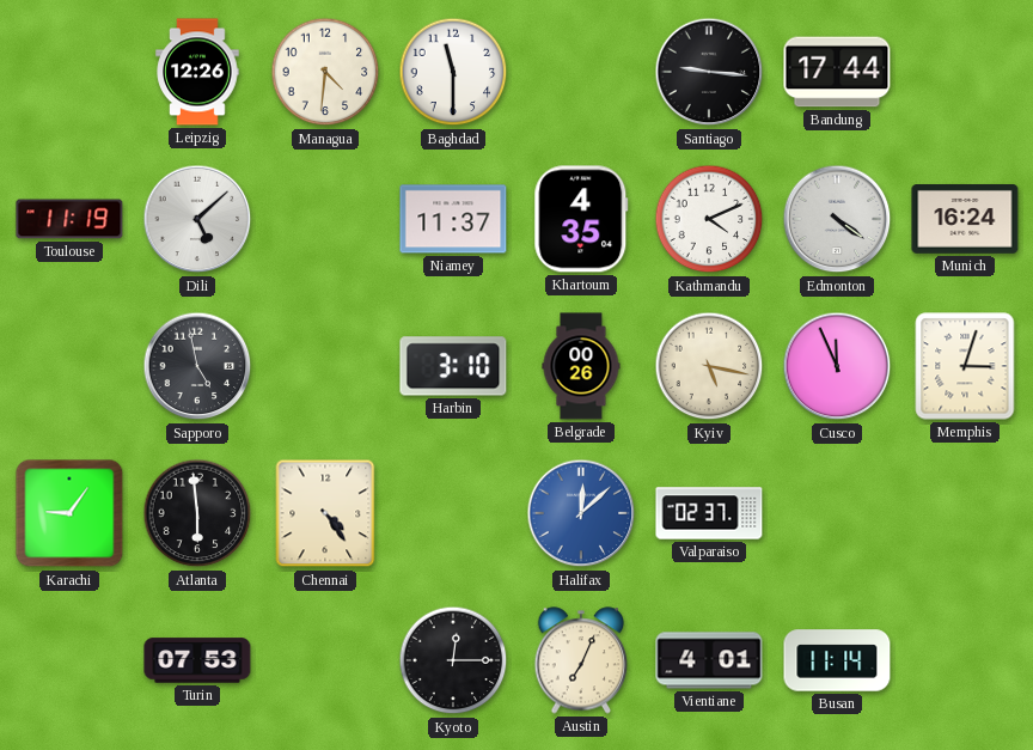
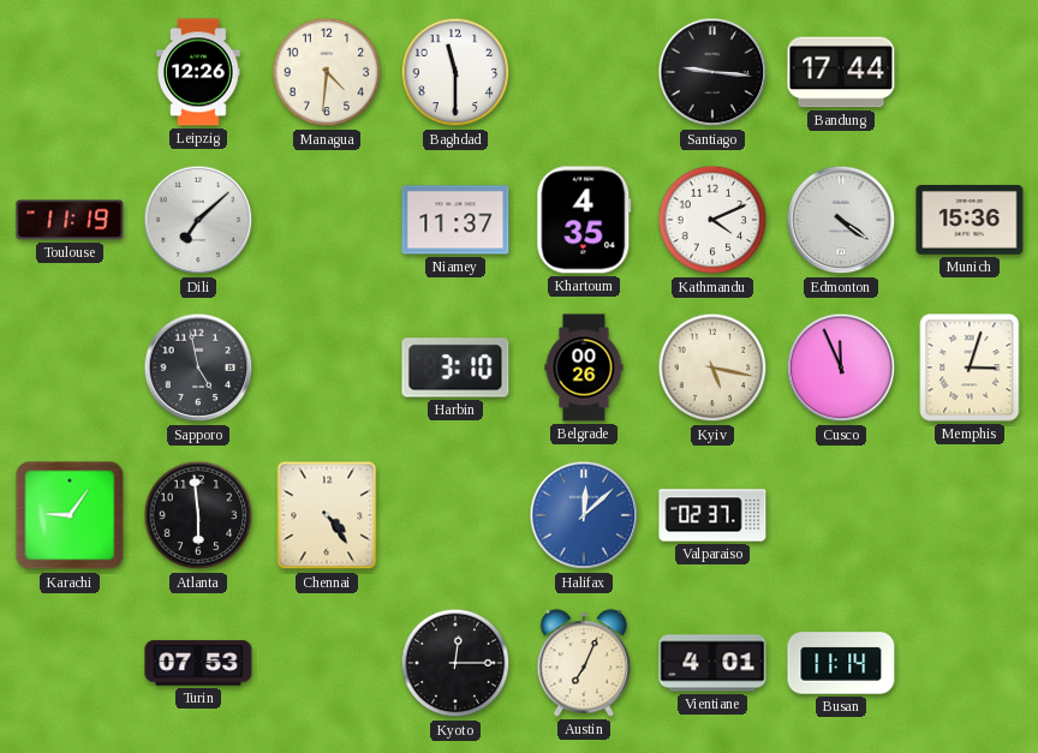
Dili: 5:08 -> 7:08 (198, 220)
Munich: 16:24 -> 15:36 (970, 221)
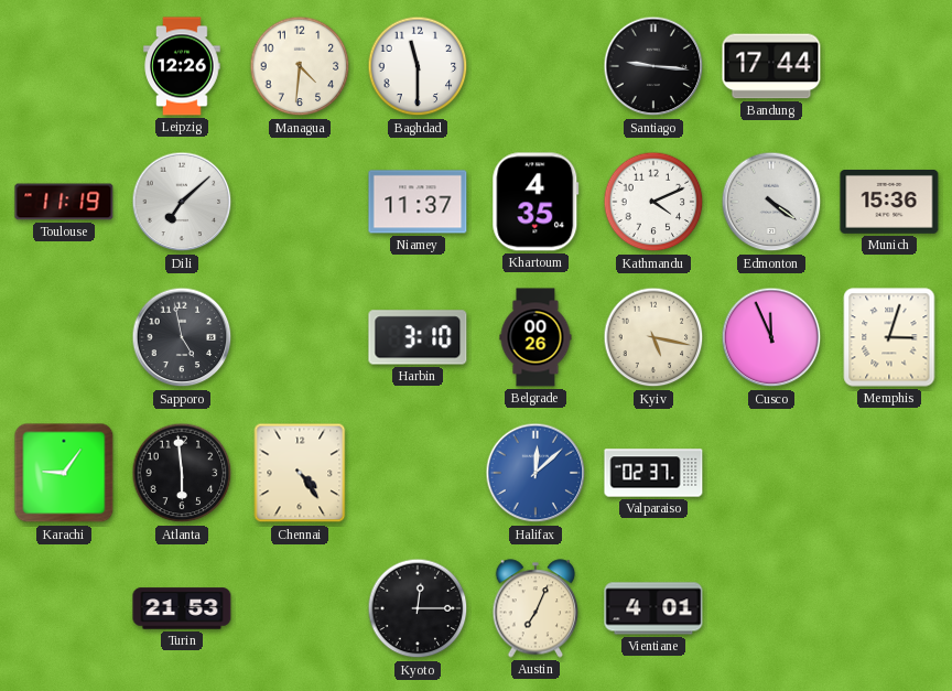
Turin: 07:53 -> 21:53 (182, 608)
Busan: 11:14 -> none (841, 663)
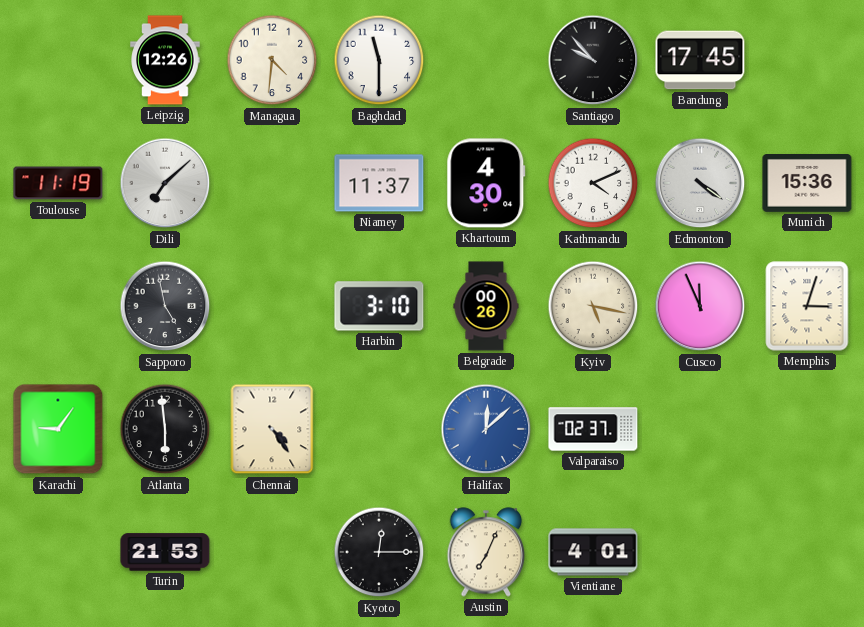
Santiago: 9:16 -> 9:53 (593, 60)
Bandung: 17:44 -> 17:45 (700, 60)
Khartoum: 4:35 -> 4:30 (486, 183)
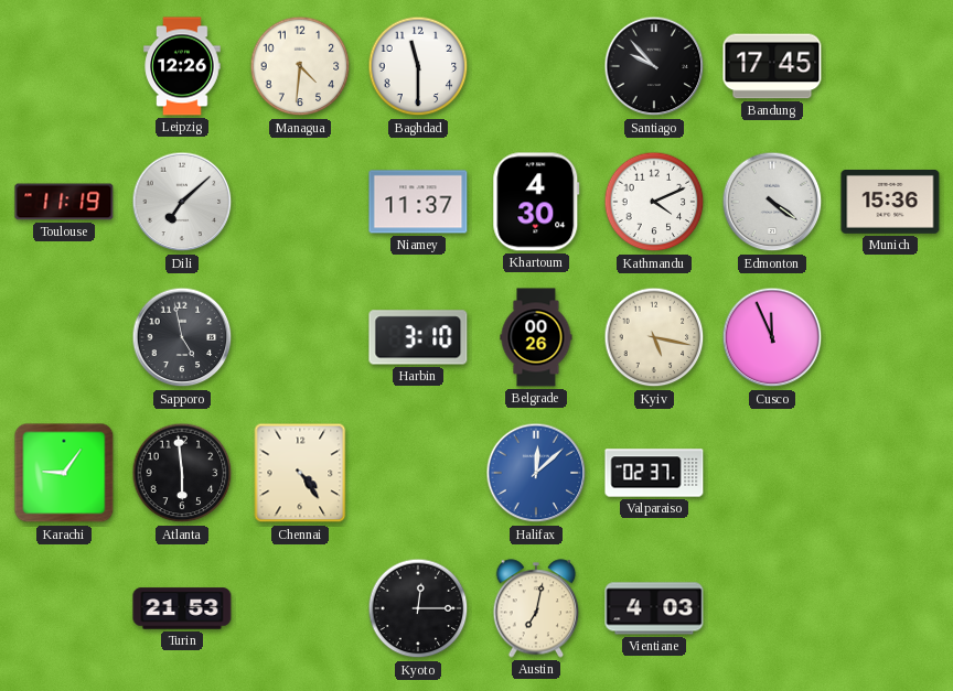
Memphis: 3:03 -> none (807, 306)
Austin: 7:04 -> 7:02 (536, 608)
Vientiane: 4:01 -> 4:03 (654, 608)
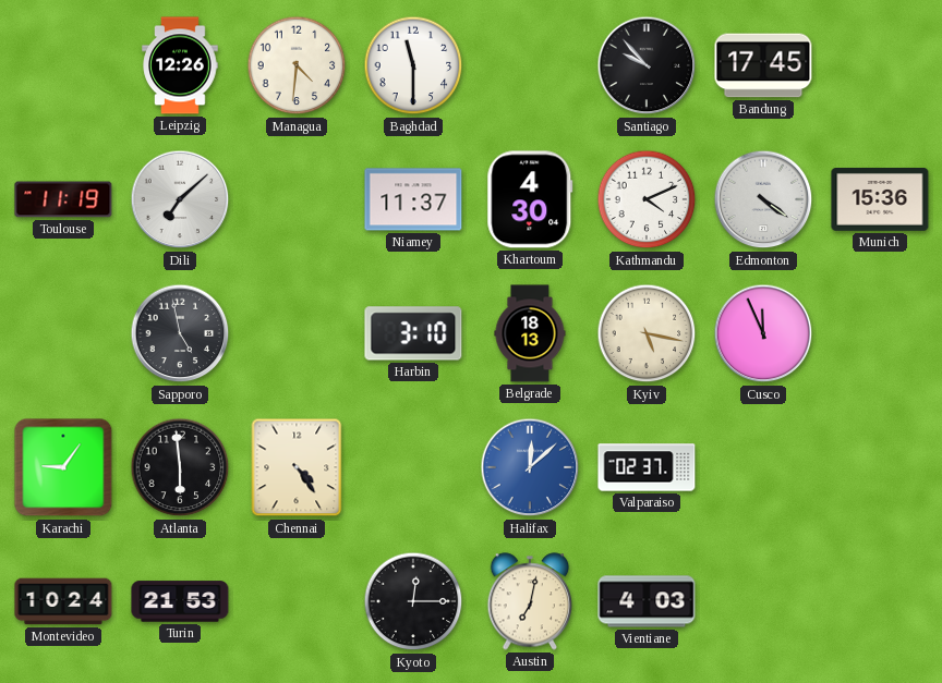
Belgrade: 00:26 -> 18:13 (530, 333)
Montevideo: none -> 10:24 (63, 601)
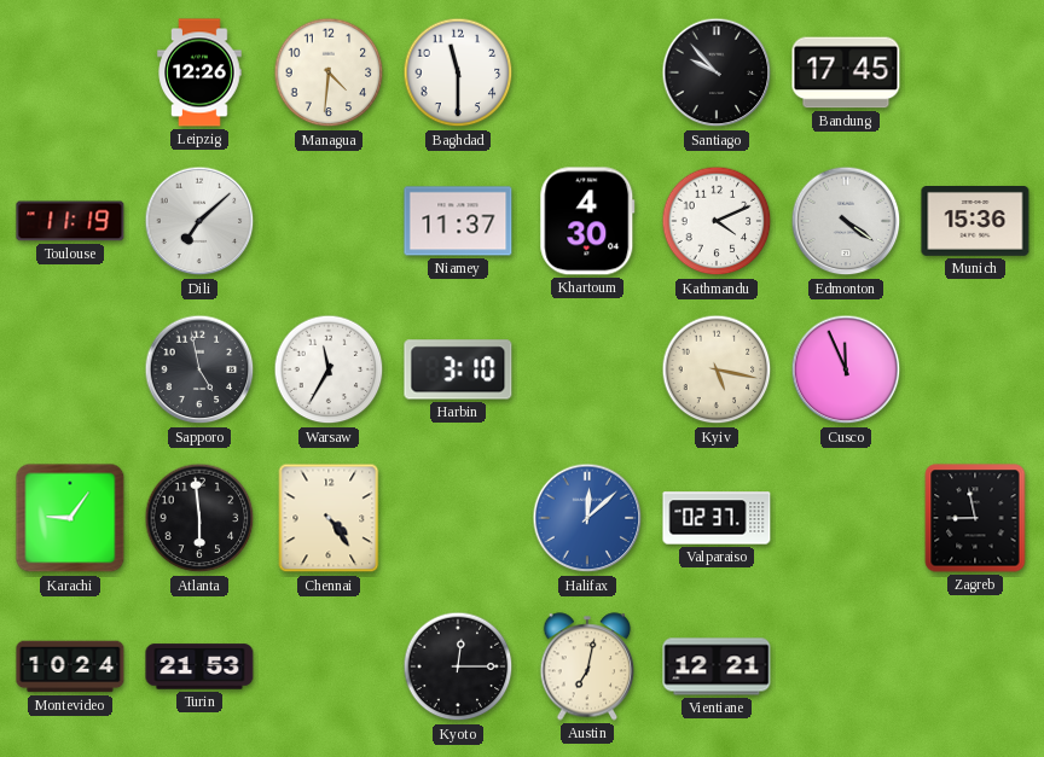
Warsaw: none -> 11:35 (329, 369)
Belgrade: 18:13 -> none (530, 333)
Zagreb: none -> 8:58 (975, 518)
Vientiane: 4:03 -> 12:21 (717, 666)
